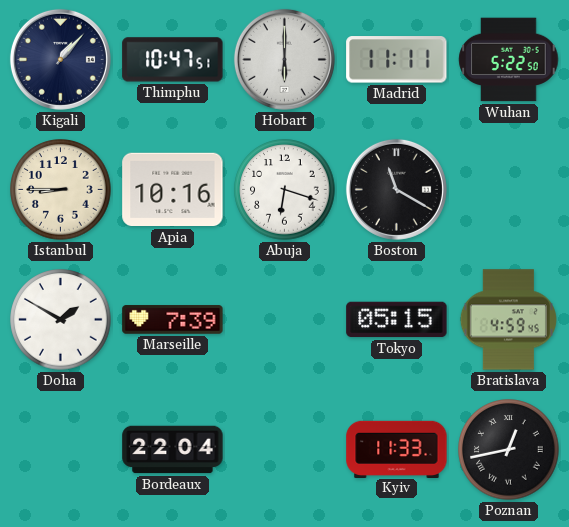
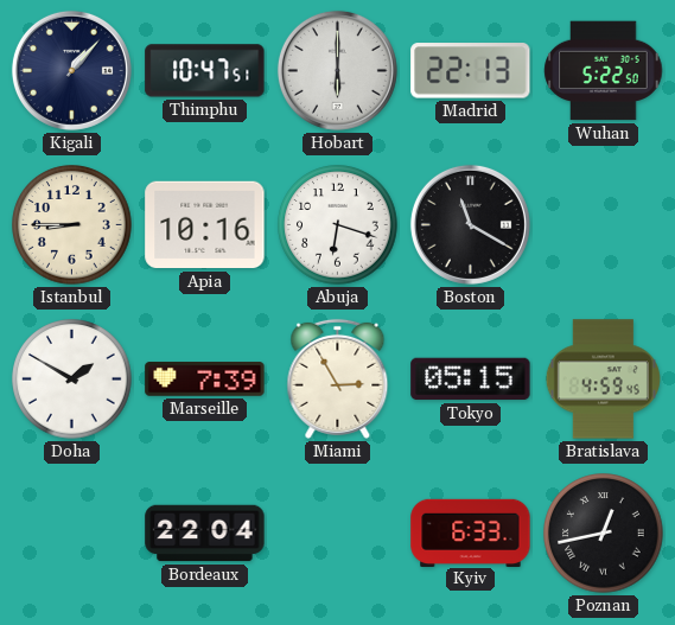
Madrid: 11:11 -> 22:13 (471, 71)
Miami: none -> 2:55 (338, 378)
Kyiv: 11:33 -> 6:33 (471, 532)
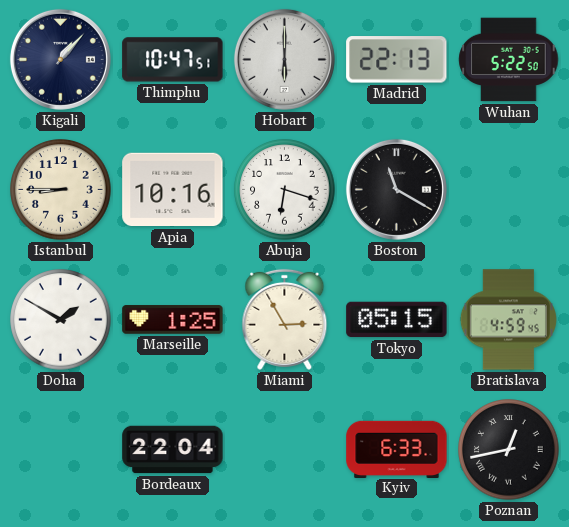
Marseille: 7:39 -> 1:25 (173, 320)
